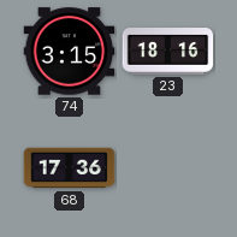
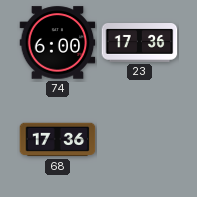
74: 3:15 -> 6:00 (58, 43)
23: 18:16 -> 17:36 (140, 43)
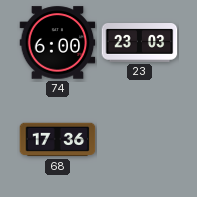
23: 17:36 -> 23:03 (140, 43)
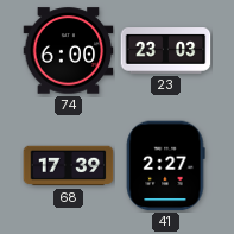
68: 17:36 -> 17:39 (69, 166)
41: none -> 2:27 (165, 166)
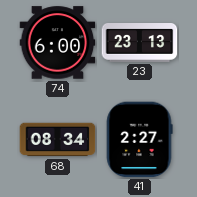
23: 23:03 -> 23:13 (140, 43)
68: 17:39 -> 08:34 (58, 140)
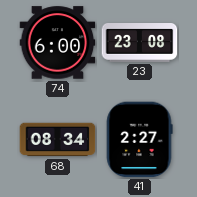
23: 23:13 -> 23:08 (140, 43)
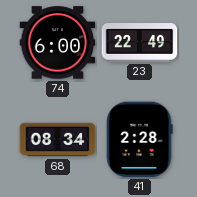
23: 23:08 -> 22:49 (140, 43)
41: 2:27 -> 2:28 (139, 140)
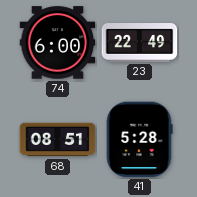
68: 08:34 -> 08:51 (58, 140)
41: 2:28 -> 5:28 (139, 140)
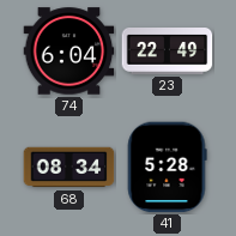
74: 6:00 -> 6:04 (69, 52)
68: 08:51 -> 08:34 (69, 168)
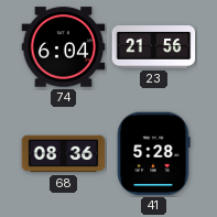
23: 22:49 -> 21:56 (154, 47)
68: 08:34 -> 08:36 (64, 154)
